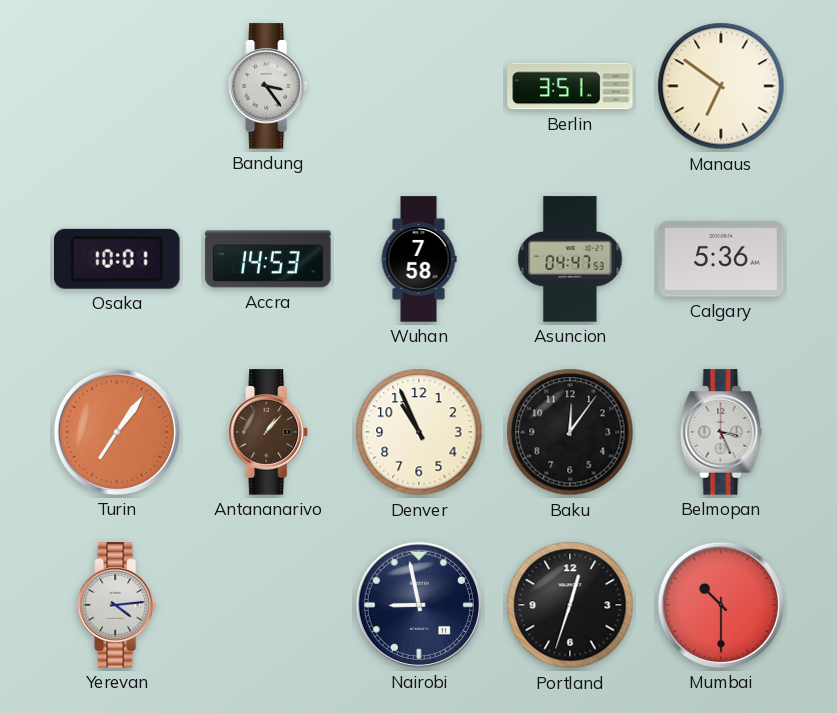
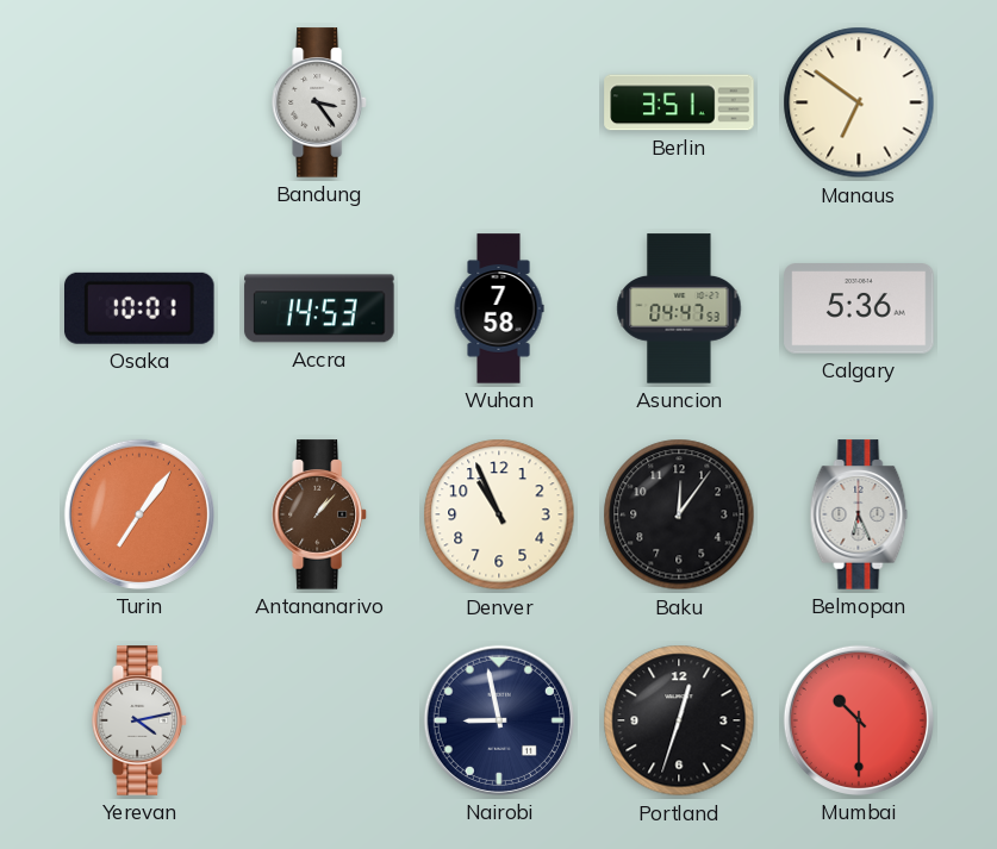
Belmopan: 3:26 -> 6:26 (859, 514)
Yerevan: 4:14 -> 4:13 (139, 720)
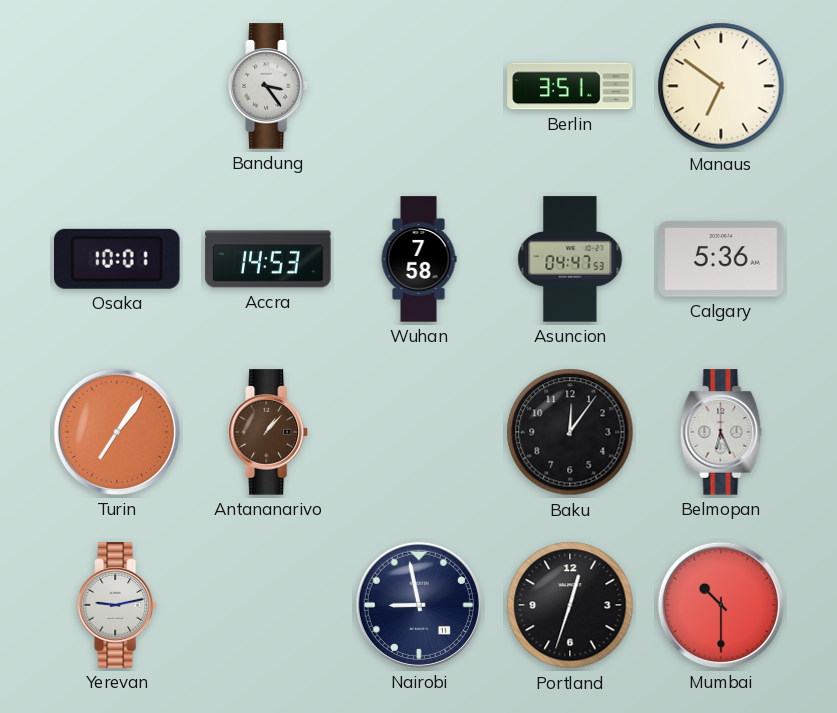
Denver: 10:56 -> none (499, 514)
Yerevan: 4:13 -> 9:13 (117, 605)
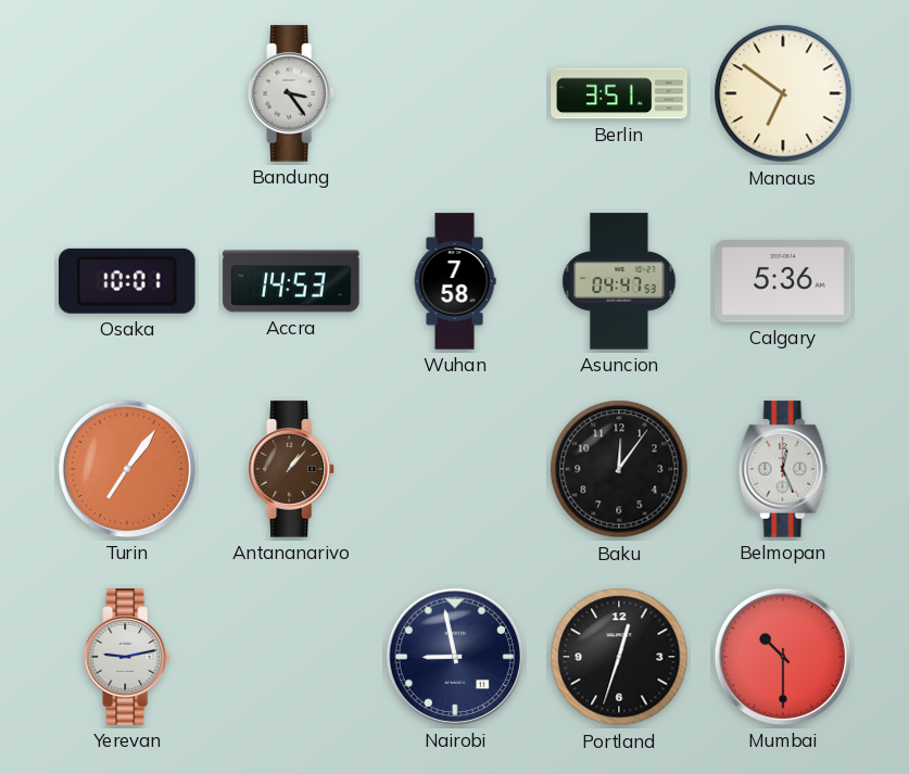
Belmopan: 6:26 -> 12:26 (783, 469)
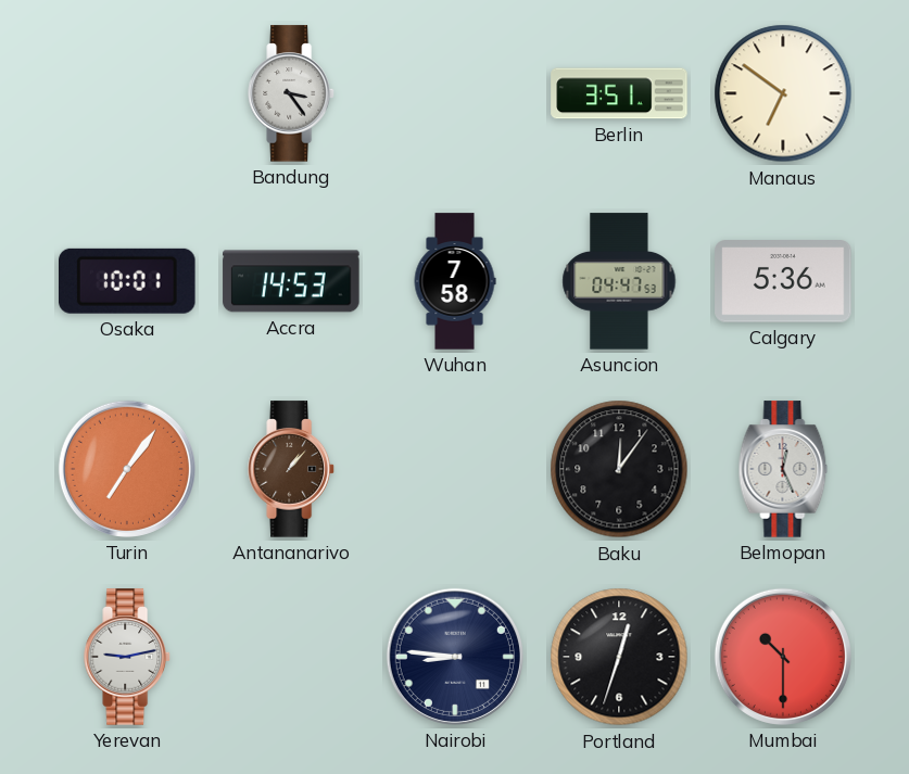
Nairobi: 8:58 -> 8:46 (455, 657)
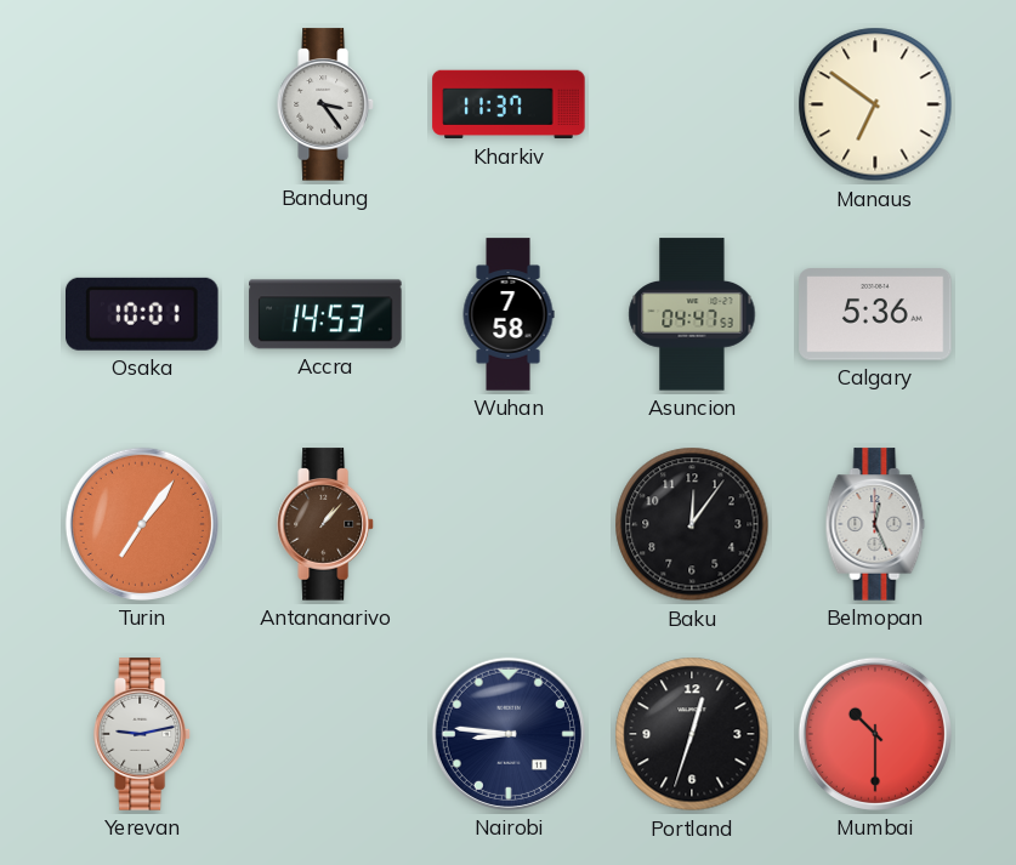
Kharkiv: none -> 11:37 (509, 104)
Berlin: 3:51 -> none (619, 93)
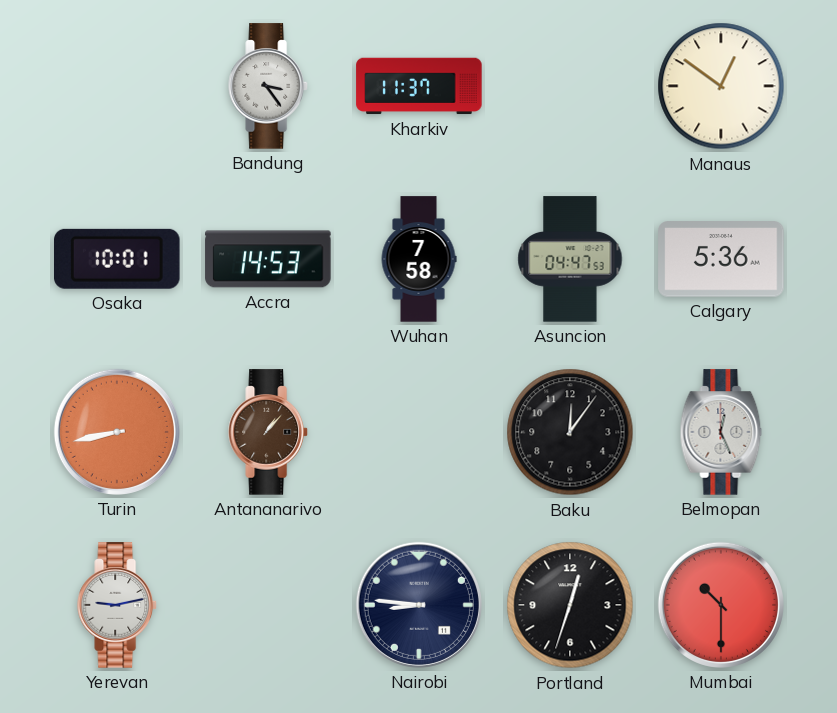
Manaus: 6:51 -> 12:51 (721, 86)
Turin: 7:06 -> 8:43 (117, 432)
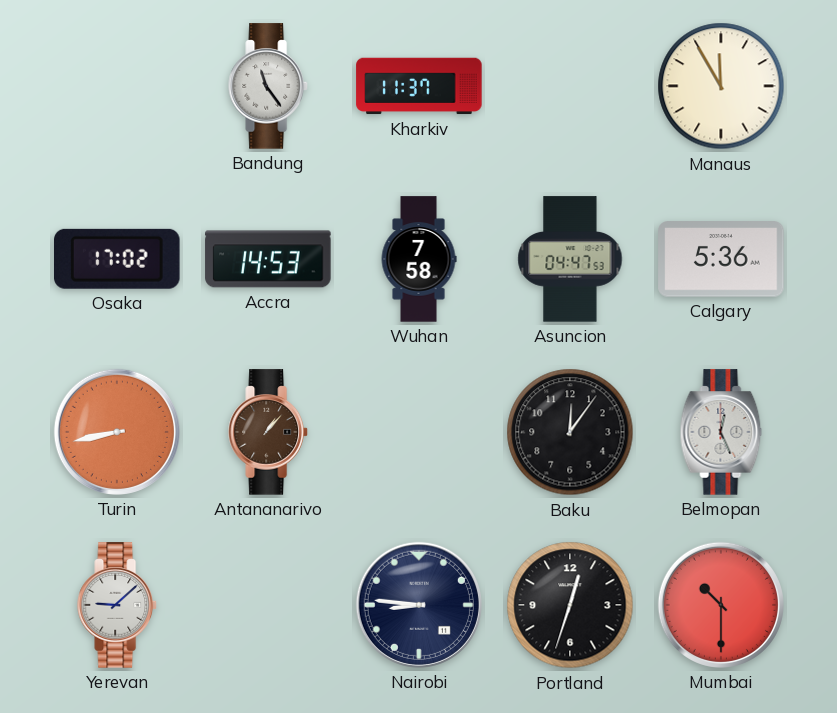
Bandung: 3:24 -> 11:24 (268, 86)
Manaus: 12:51 -> 11:55 (721, 86)
Osaka: 10:01 -> 17:02 (118, 259)
Yerevan: 9:13 -> 9:08 (117, 605)
